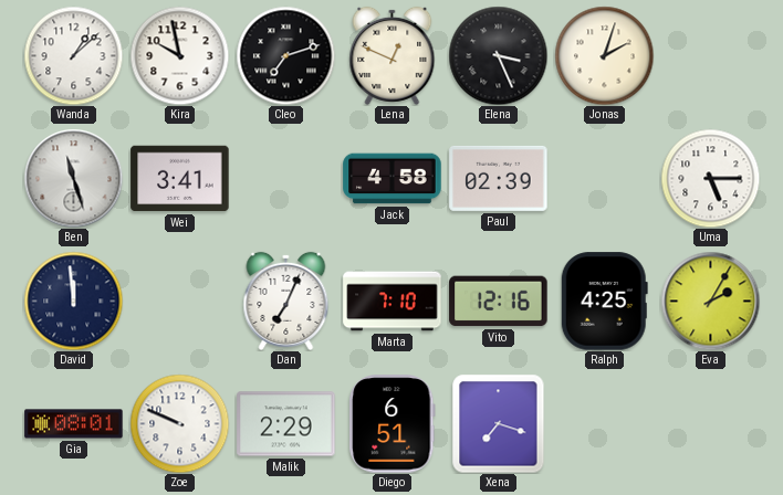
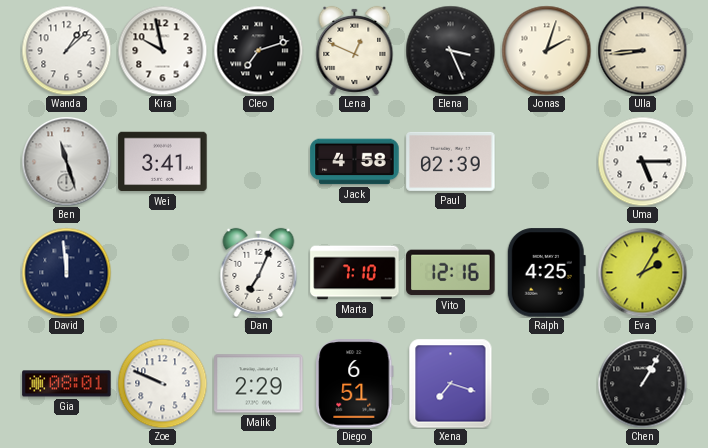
Ulla: none -> 8:44 (642, 50)
Chen: none -> 1:05 (642, 383)
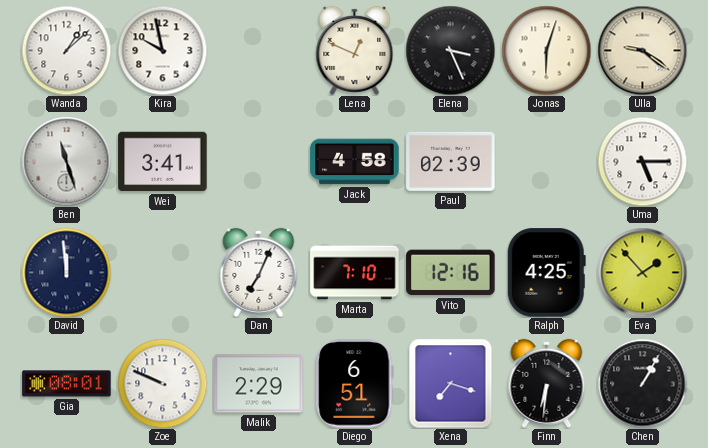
Cleo: 7:12 -> none (258, 50)
Jonas: 2:03 -> 6:03 (546, 50)
Ulla: 8:44 -> 9:21 (642, 50)
Eva: 2:05 -> 1:53 (642, 272)
Finn: none -> 6:31 (547, 383)
